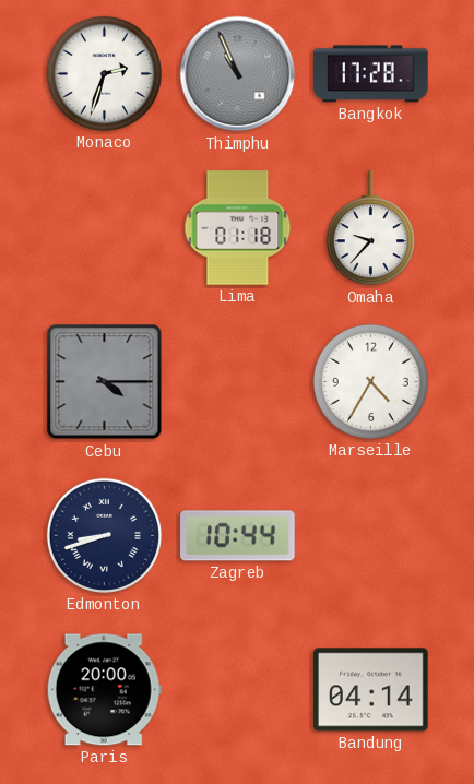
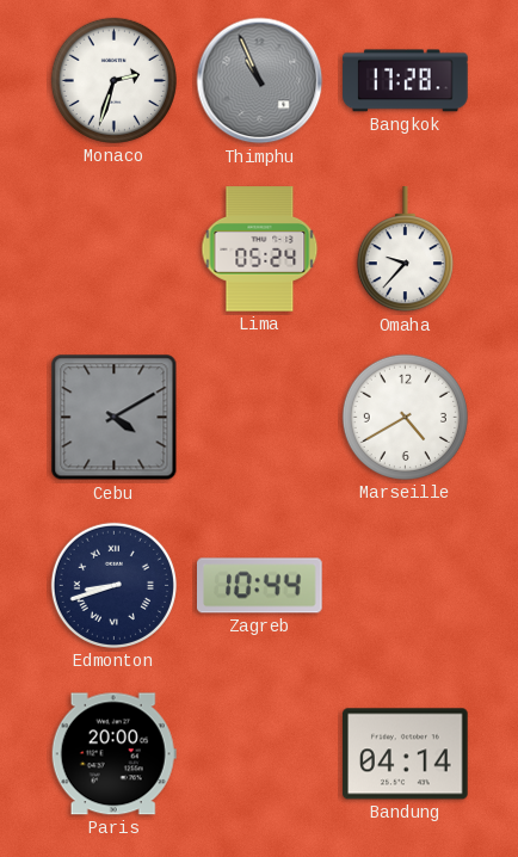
Lima: 01:18 -> 05:24 (260, 249)
Cebu: 4:15 -> 4:10 (115, 418)
Marseille: 4:35 -> 4:40 (405, 417)
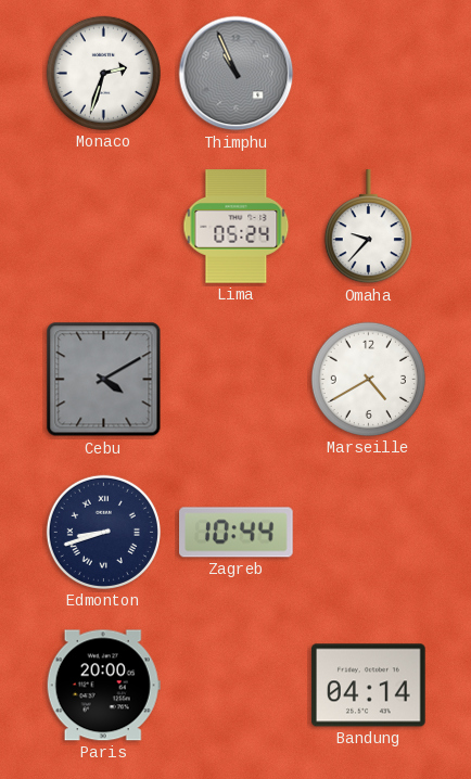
Bangkok: 17:28 -> none (406, 81)
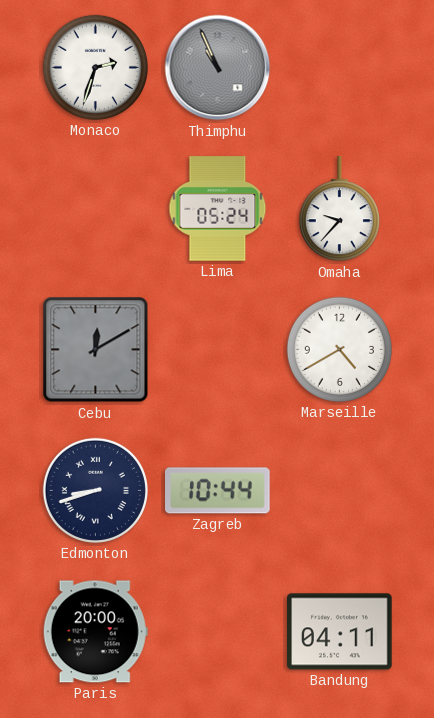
Cebu: 4:10 -> 12:10 (96, 350)
Bandung: 04:14 -> 04:11 (340, 632)
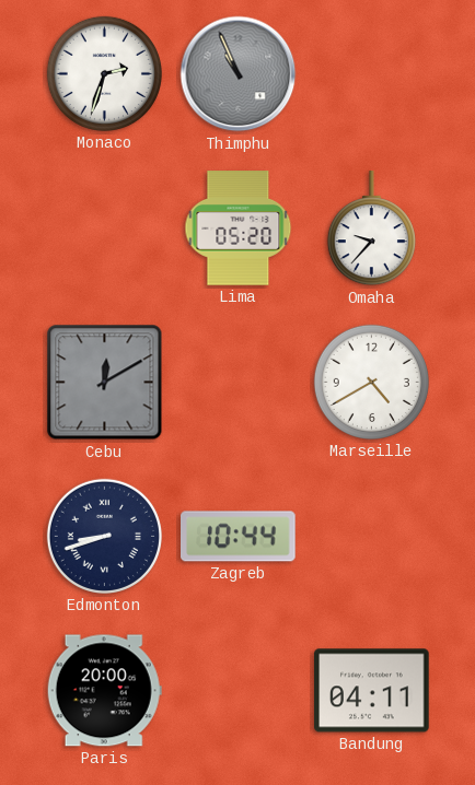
Lima: 05:24 -> 05:20 (239, 229)
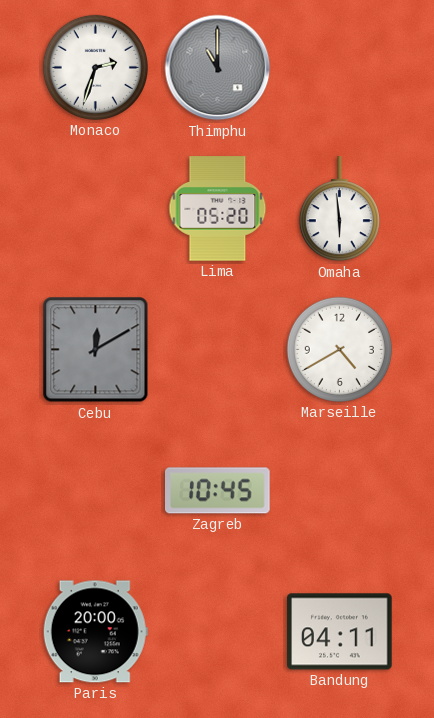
Thimphu: 10:56 -> 11:00 (218, 68)
Omaha: 9:37 -> 5:59 (339, 209)
Edmonton: 8:42 -> none (104, 536)
Zagreb: 10:44 -> 10:45 (218, 491)
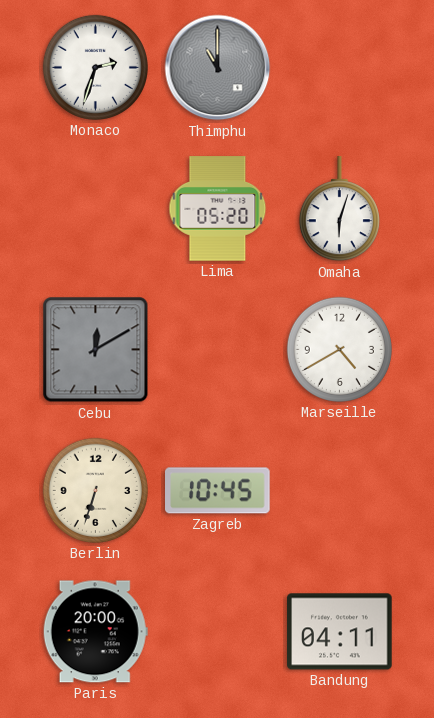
Omaha: 5:59 -> 6:03 (339, 209)
Berlin: none -> 6:33 (95, 490)
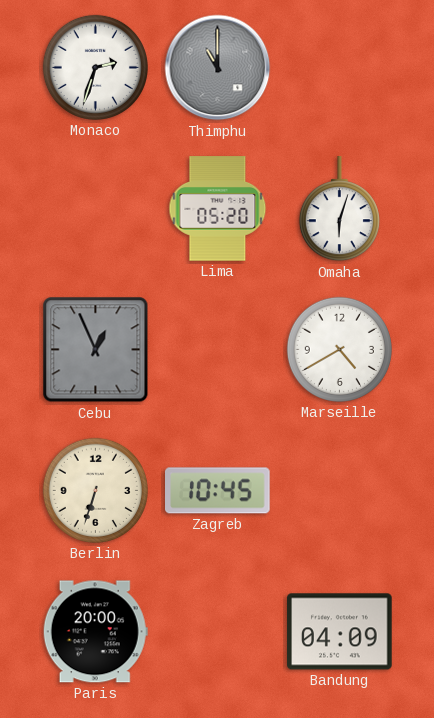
Cebu: 12:10 -> 12:56 (96, 350)
Bandung: 04:11 -> 04:09 (340, 632)
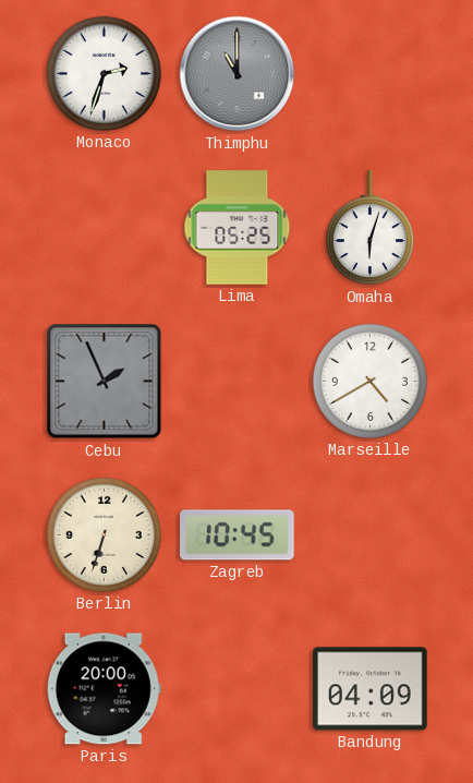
Lima: 05:20 -> 05:25 (238, 228)
Cebu: 12:56 -> 1:56 (105, 382)
